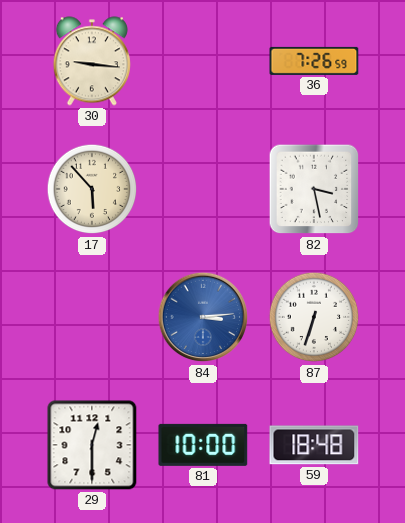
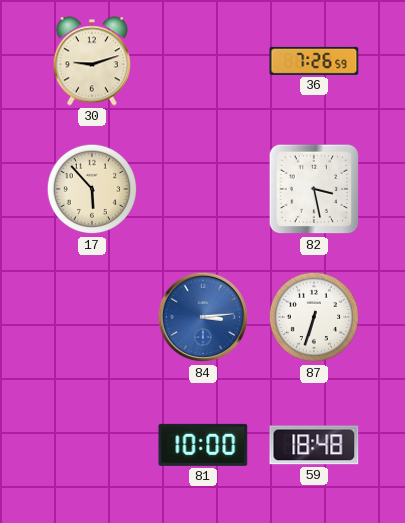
30: 9:16 -> 9:12 (92, 61)
29: 12:30 -> none (92, 445)
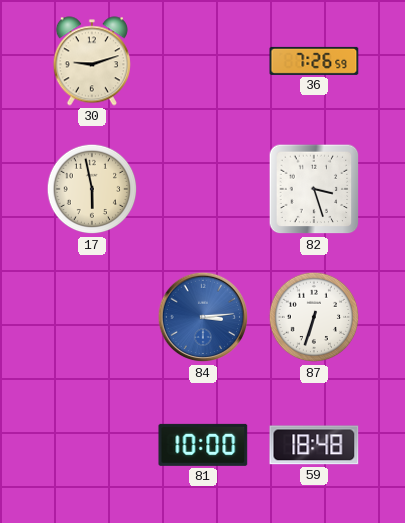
17: 5:53 -> 5:58 (92, 189)
82: 3:28 -> 3:27 (314, 189)
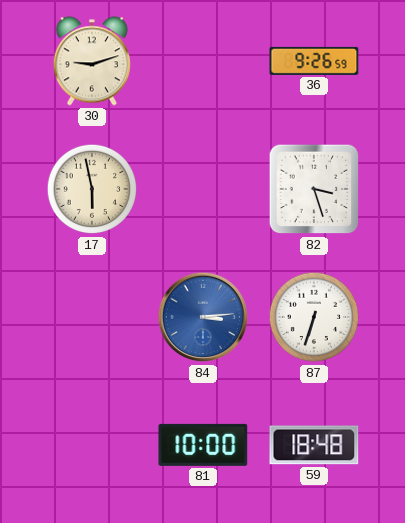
36: 7:26 -> 9:26 (314, 61)
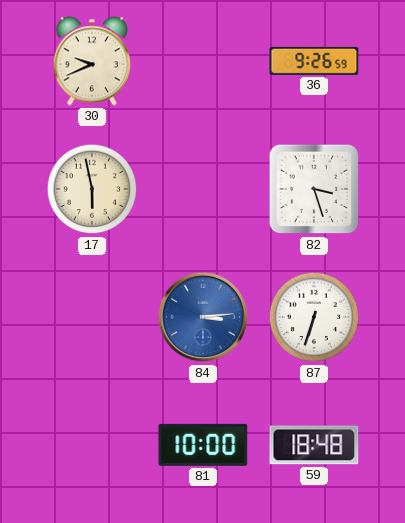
30: 9:12 -> 9:41 (92, 61)
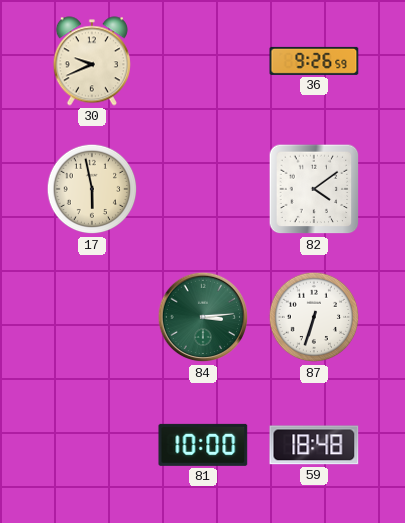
82: 3:27 -> 4:09 (314, 189)
84 dial: blue -> green (203, 317)
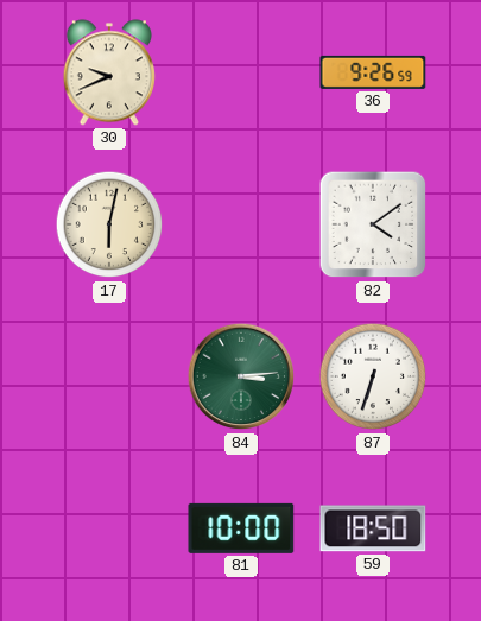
17: 5:58 -> 6:02 (109, 224)
59: 18:48 -> 18:50 (373, 528)
